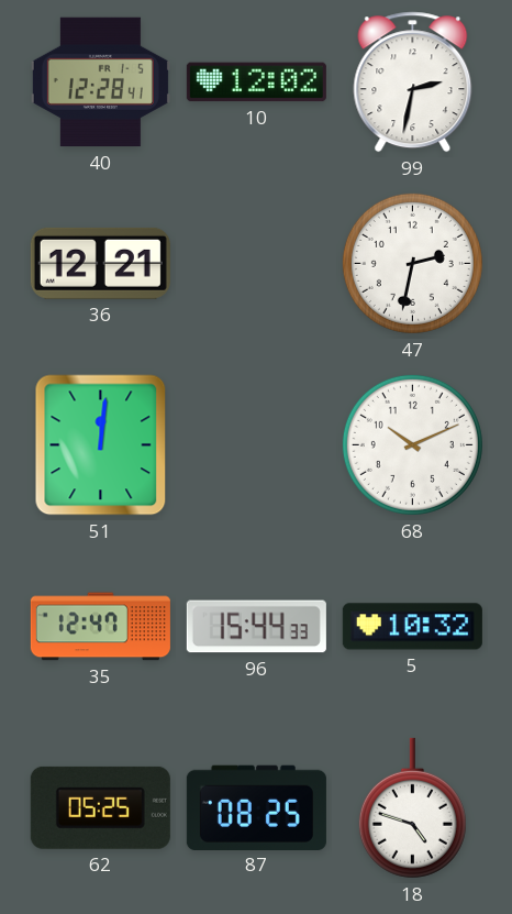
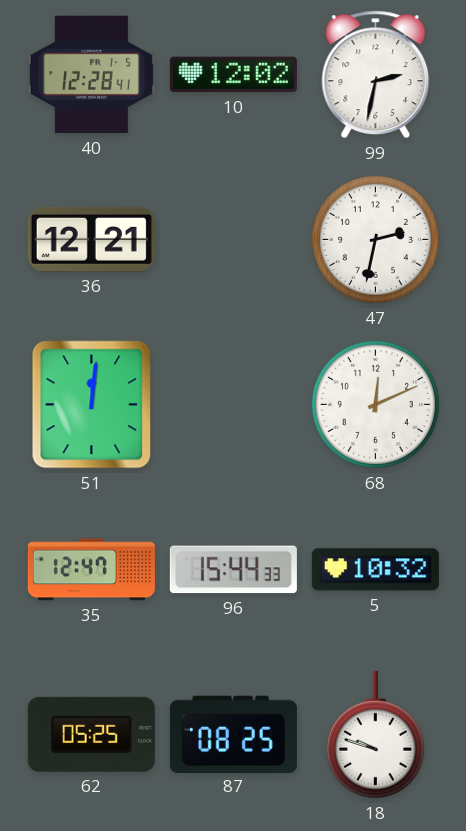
68: 10:11 -> 12:11 (375, 404)
18: 4:48 -> 9:48 (375, 735)
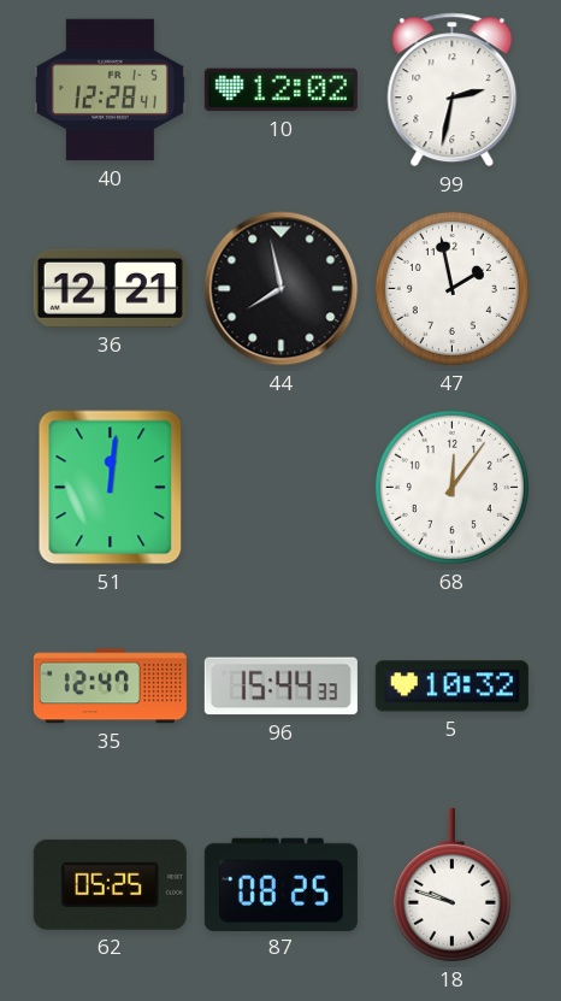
44: none -> 7:58 (282, 289)
47: 2:32 -> 1:58 (451, 288)
68: 12:11 -> 12:06 (451, 487)
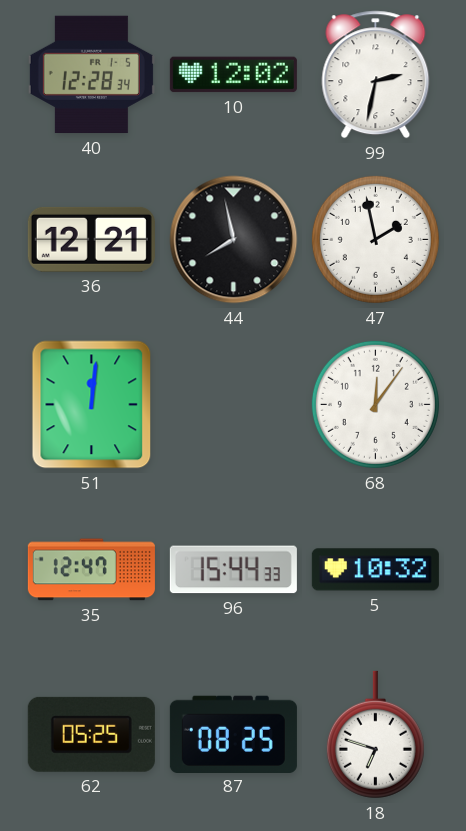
40: 12:28:41 -> 12:28:34 (91, 75)
18: 9:48 -> 6:48 (375, 735)
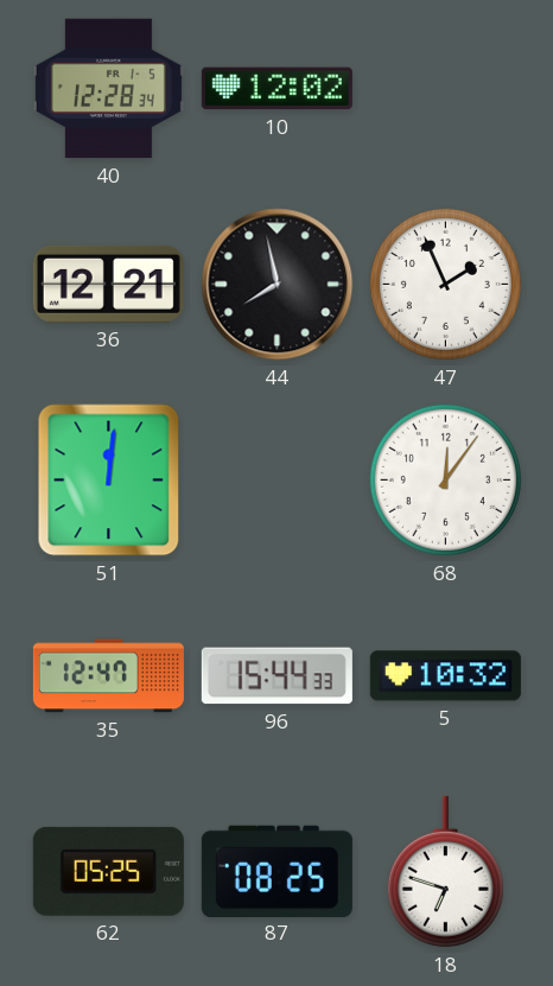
99: 2:32 -> none (376, 75)
47: 1:58 -> 1:56 (445, 284)
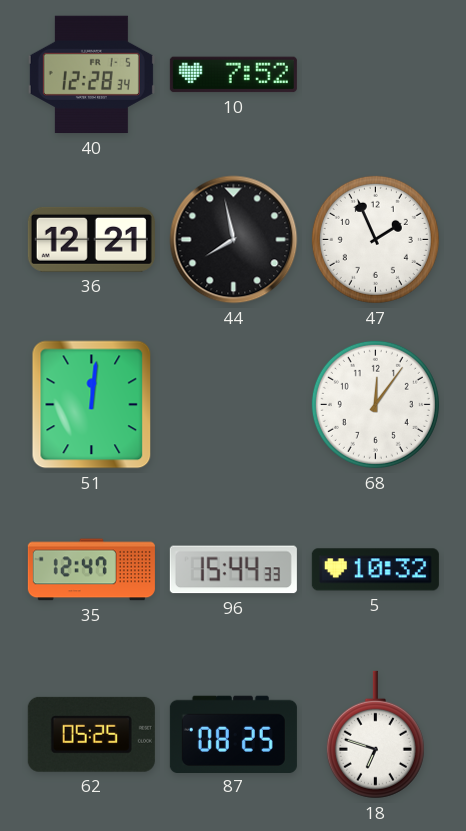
10: 12:02 -> 7:52 (233, 75)
